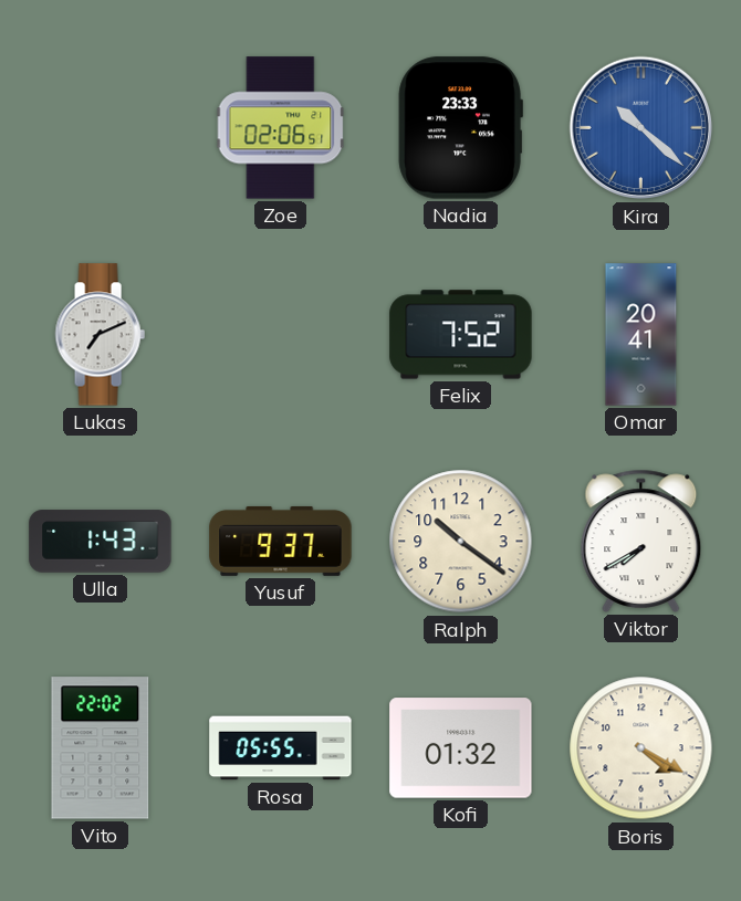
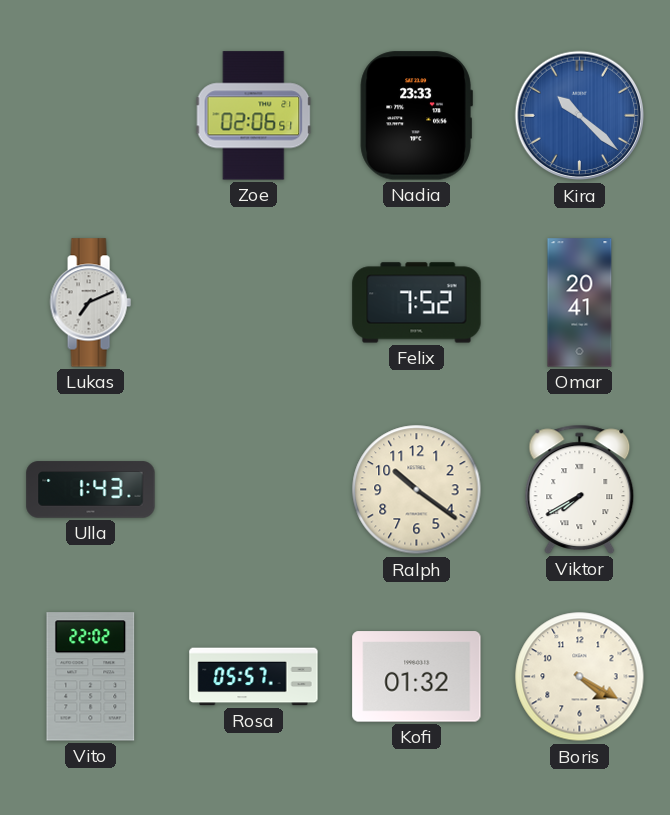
Yusuf: 9:37 -> none (281, 541)
Rosa: 05:55 -> 05:57 (254, 677)
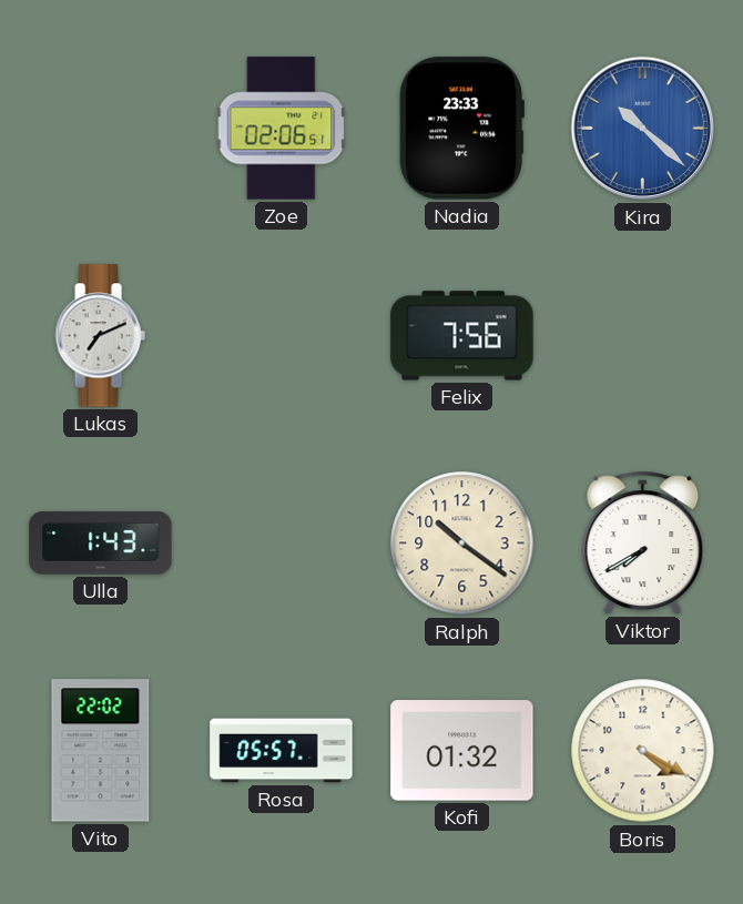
Felix: 7:52 -> 7:56 (462, 336)
Omar: 20:41 -> none (580, 303)
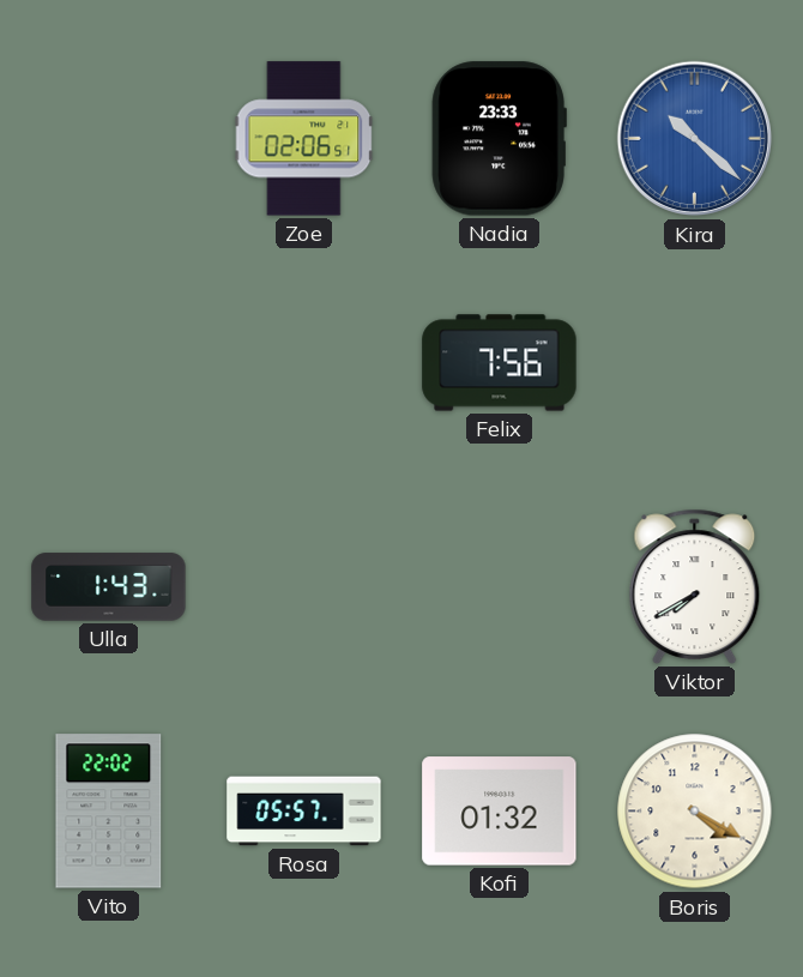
Lukas: 7:11 -> none (100, 336)
Ralph: 10:21 -> none (462, 544)
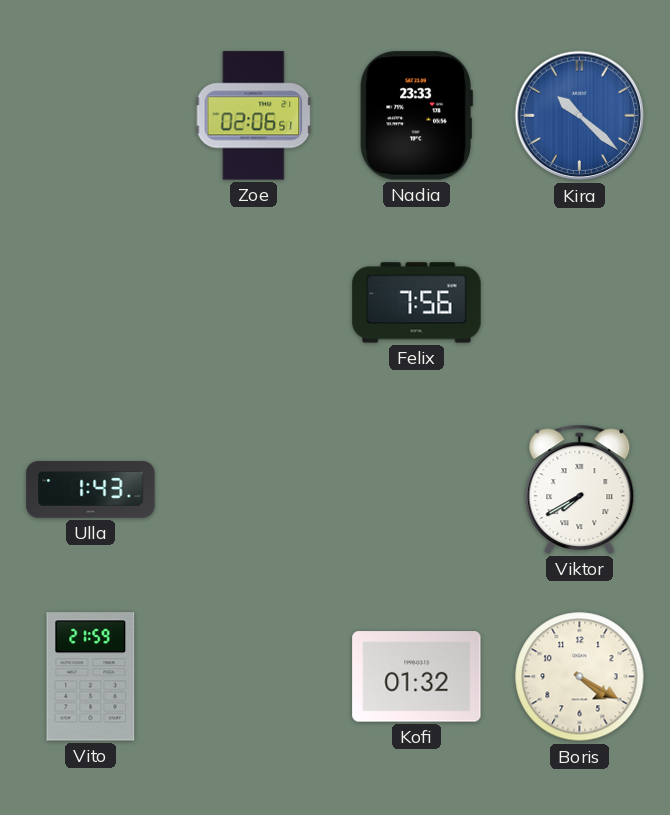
Vito: 22:02 -> 21:59 (91, 677)
Rosa: 05:57 -> none (304, 812)
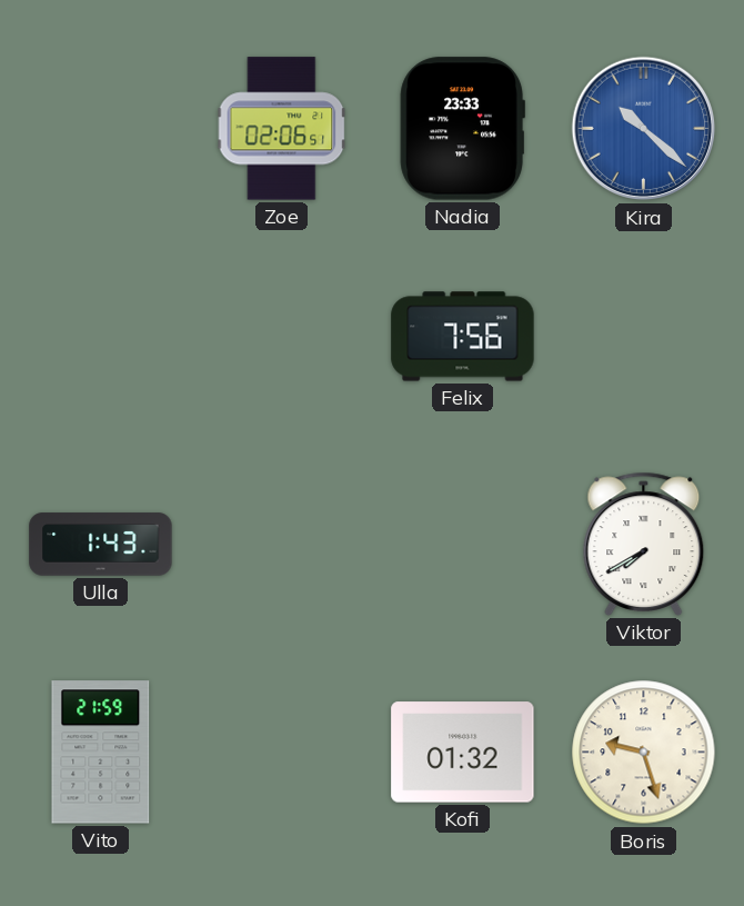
Boris: 4:20 -> 9:27 (644, 753)
